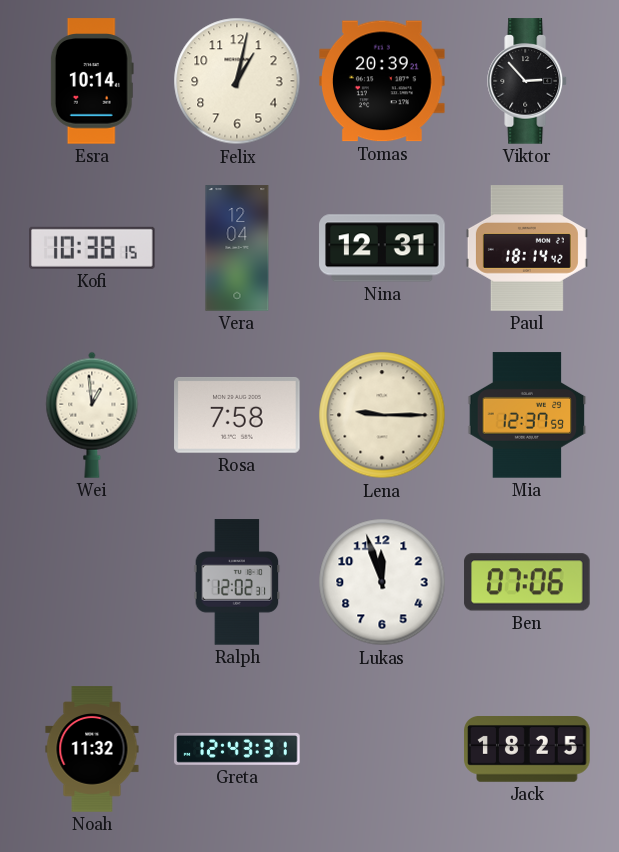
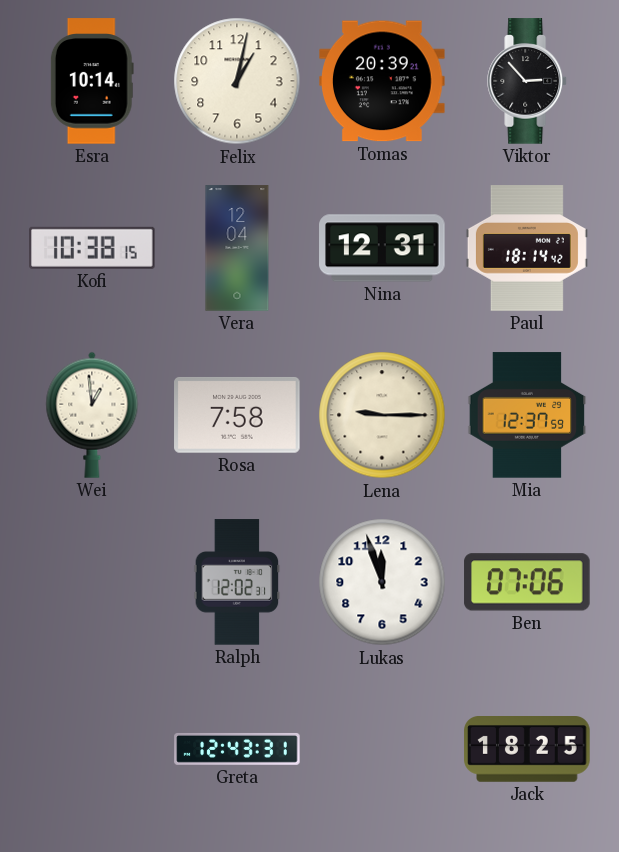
Noah: 11:32 -> none (92, 749)
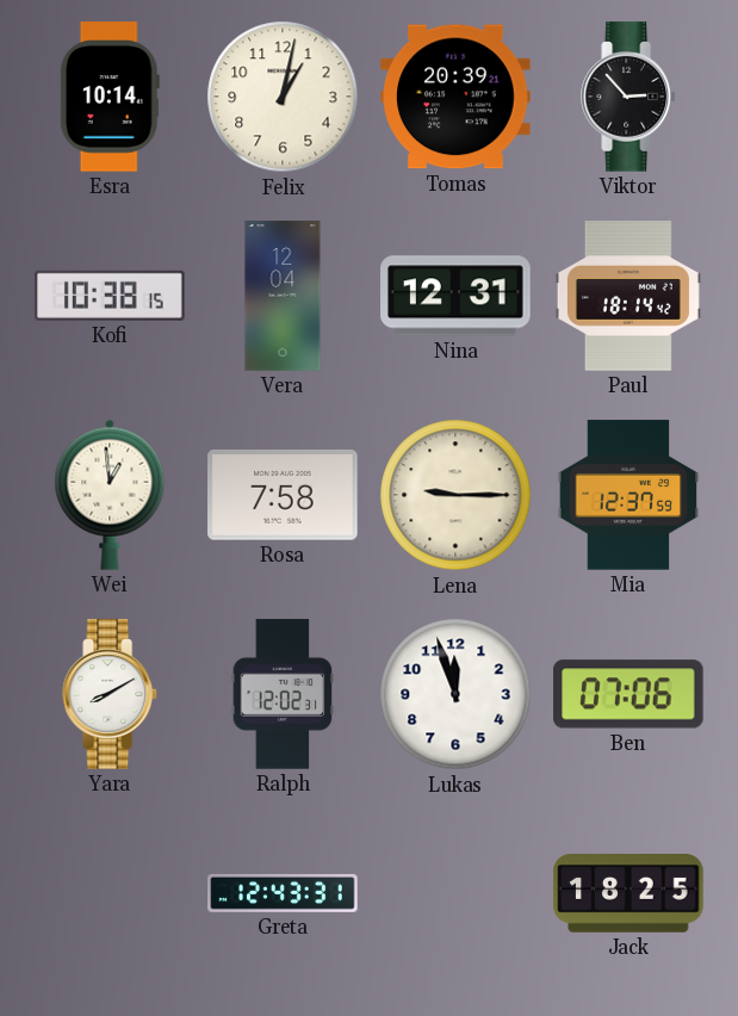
Yara: none -> 8:10 (111, 694)
